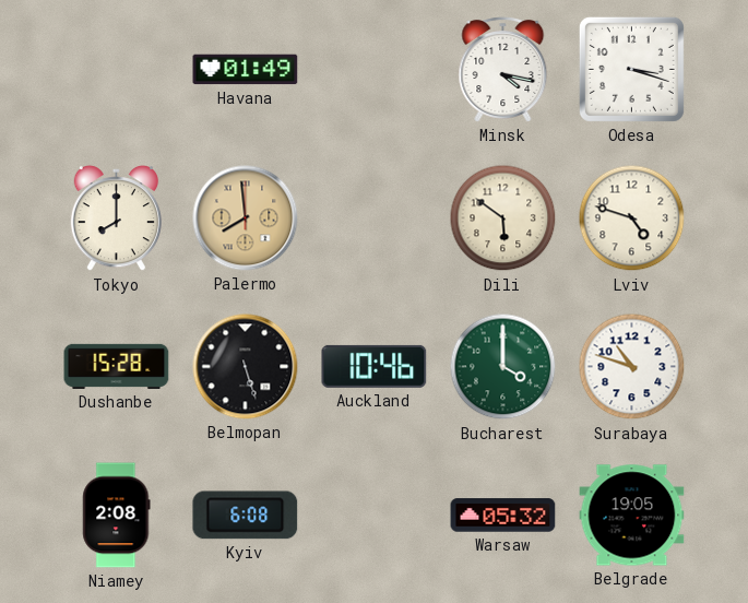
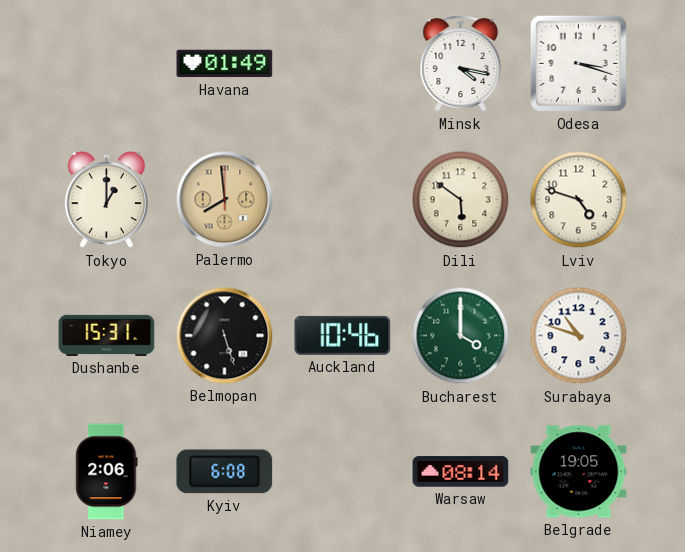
Tokyo: 8:00 -> 1:00 (106, 200)
Dushanbe: 15:28 -> 15:31 (107, 335)
Niamey: 2:08 -> 2:06 (107, 472)
Warsaw: 05:32 -> 08:14 (461, 472)
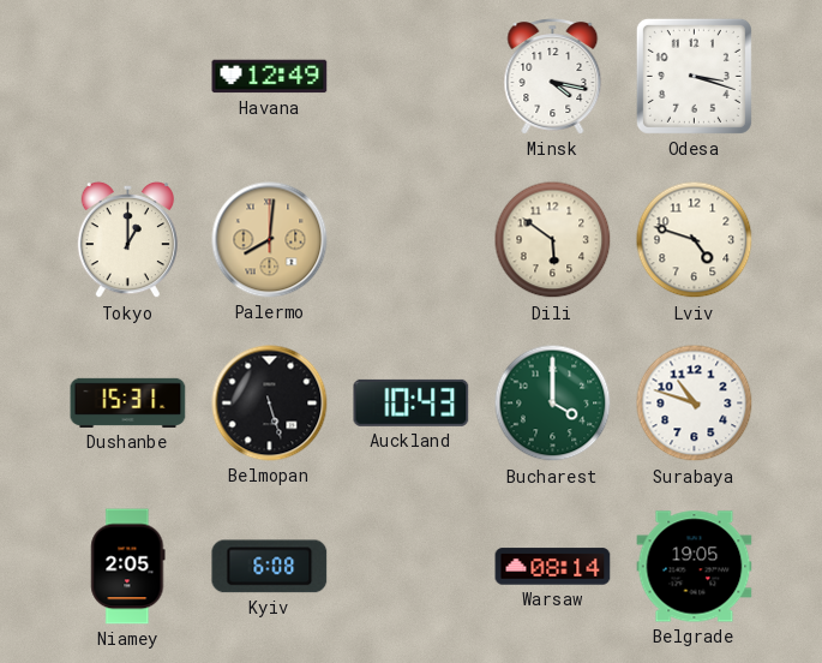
Havana: 01:49 -> 12:49 (270, 77)
Palermo: 7:59 -> 8:01 (270, 240)
Auckland: 10:46 -> 10:43 (412, 402)
Niamey: 2:06 -> 2:05 (128, 567)
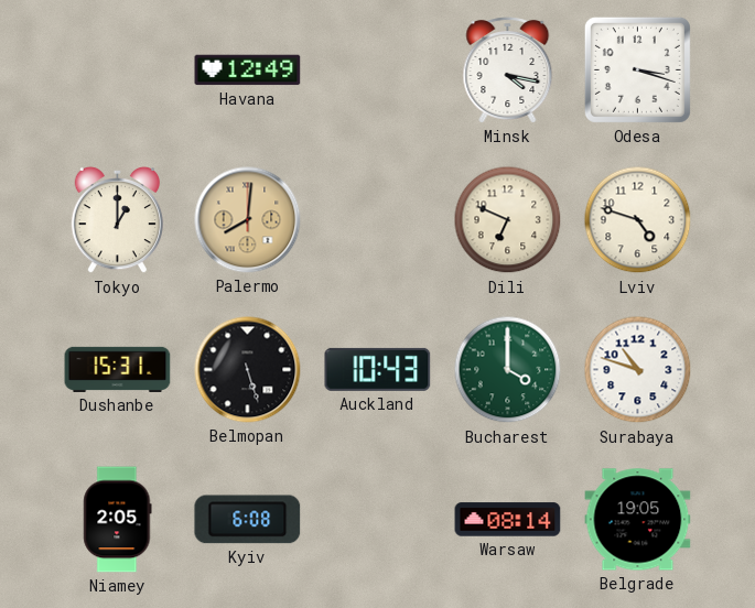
Dili: 5:51 -> 6:49 (508, 220)
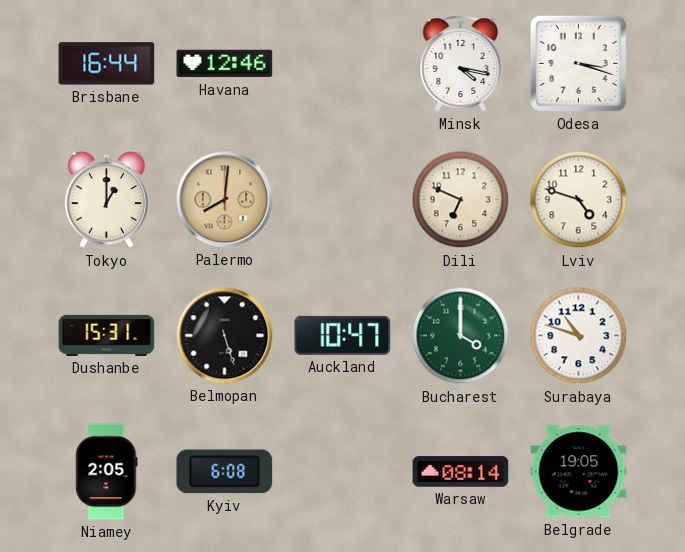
Brisbane: none -> 16:44 (107, 64)
Havana: 12:49 -> 12:46 (225, 64)
Auckland: 10:43 -> 10:47 (343, 335)
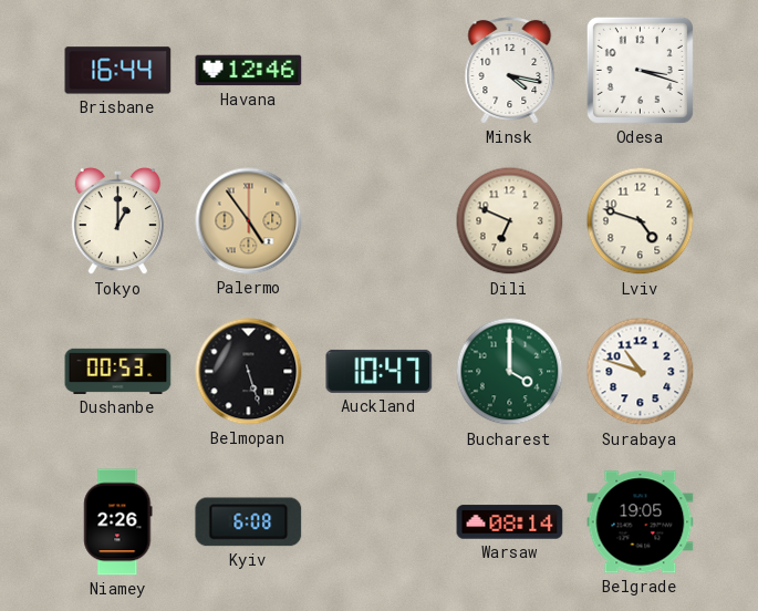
Palermo: 8:01 -> 4:54 (249, 221)
Dushanbe: 15:31 -> 00:53 (118, 371)
Niamey: 2:05 -> 2:26 (118, 522)
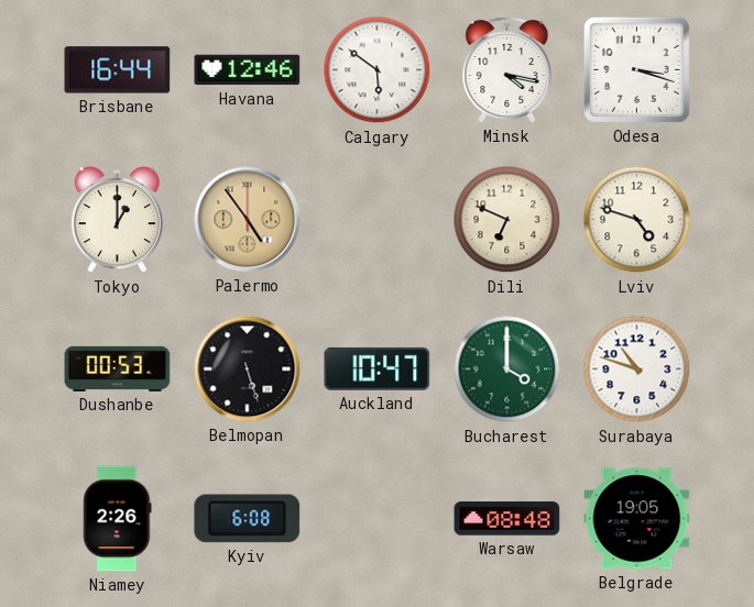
Calgary: none -> 5:51 (378, 70)
Warsaw: 08:14 -> 08:48 (507, 519)
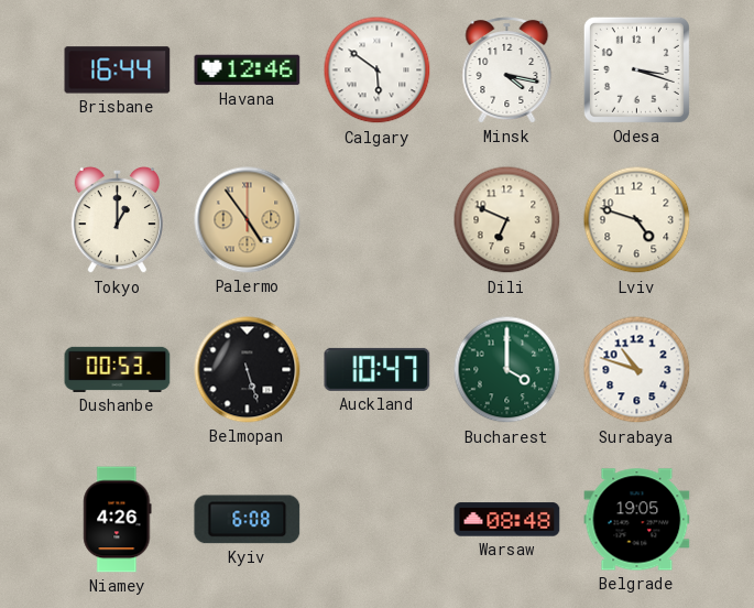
Niamey: 2:26 -> 4:26 (118, 520)
